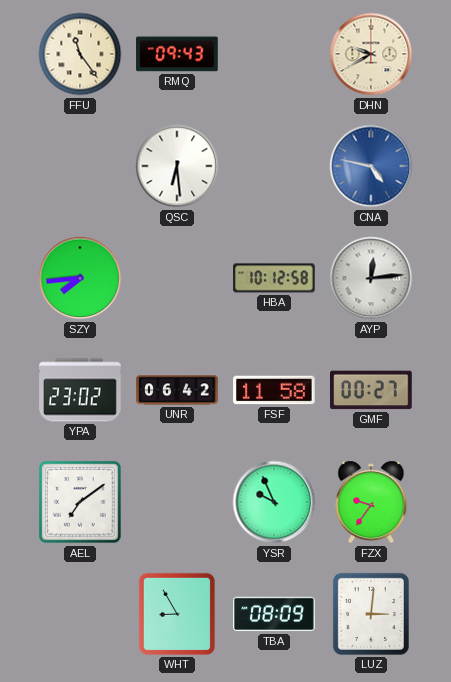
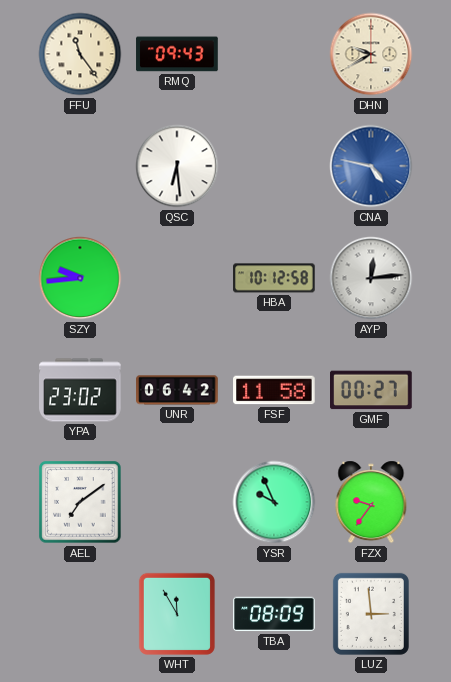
SZY: 7:44 -> 9:44 (80, 278)
WHT: 8:55 -> 11:55 (177, 614)
LUZ: 3:01 -> 2:59 (371, 614)
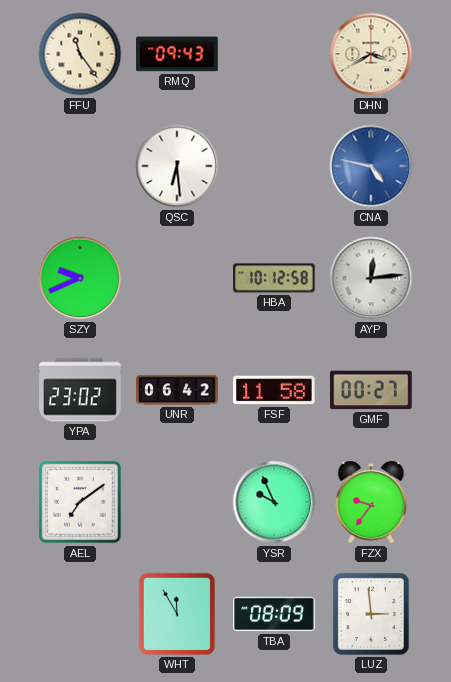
DHN: 9:40 -> 3:40 (371, 54)
SZY: 9:44 -> 9:41 (80, 278)
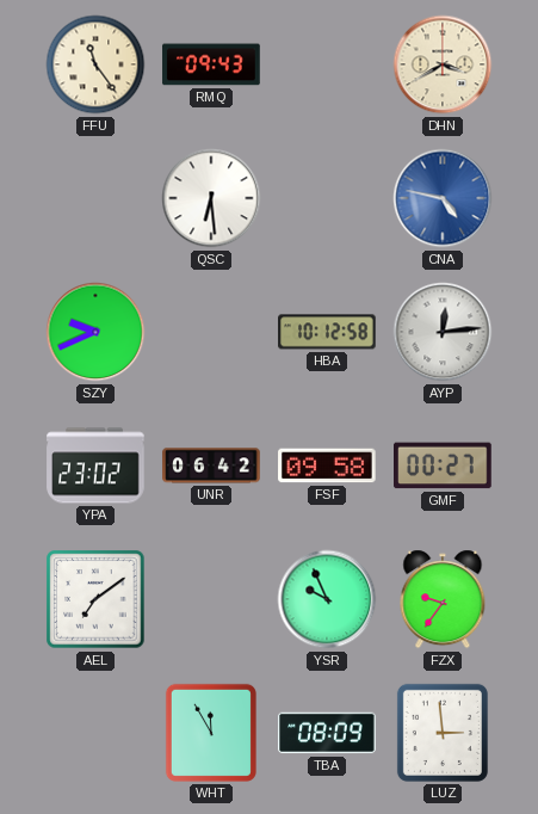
FSF: 11:58 -> 09:58 (327, 465)
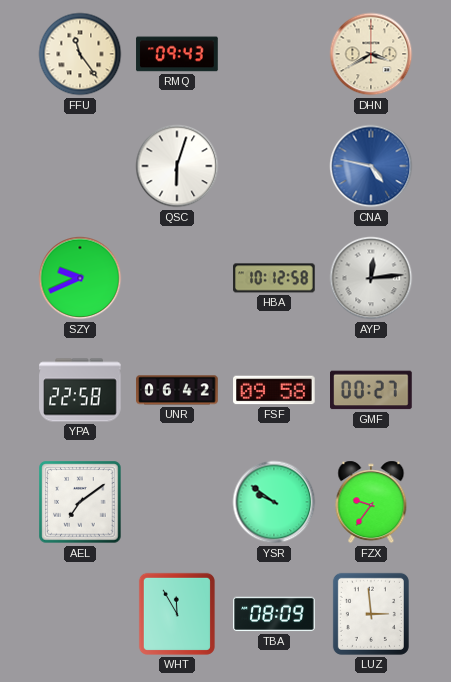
QSC: 6:29 -> 6:03 (177, 166)
YPA: 23:02 -> 22:58 (80, 390)
YSR: 9:56 -> 9:51 (274, 502)
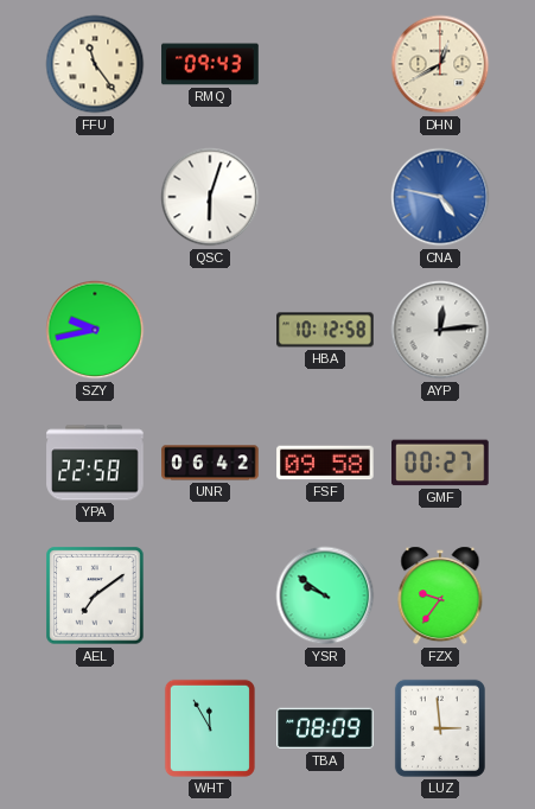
DHN: 3:40 -> 12:40 (440, 64)
SZY: 9:41 -> 9:43 (95, 330)
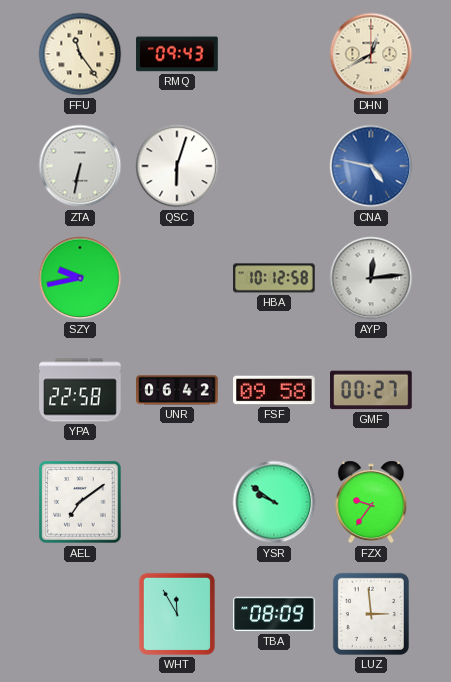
ZTA: none -> 6:32 (80, 166)
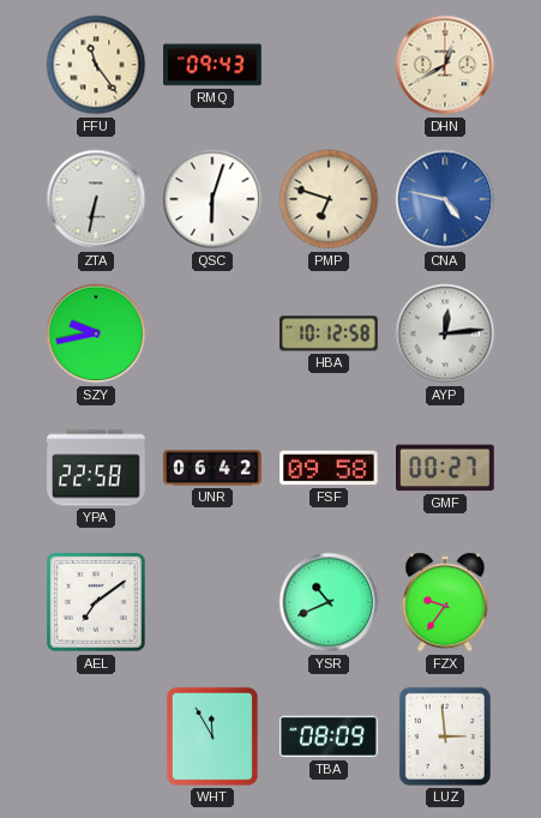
PMP: none -> 6:48 (329, 199)
YSR: 9:51 -> 10:41 (329, 602)
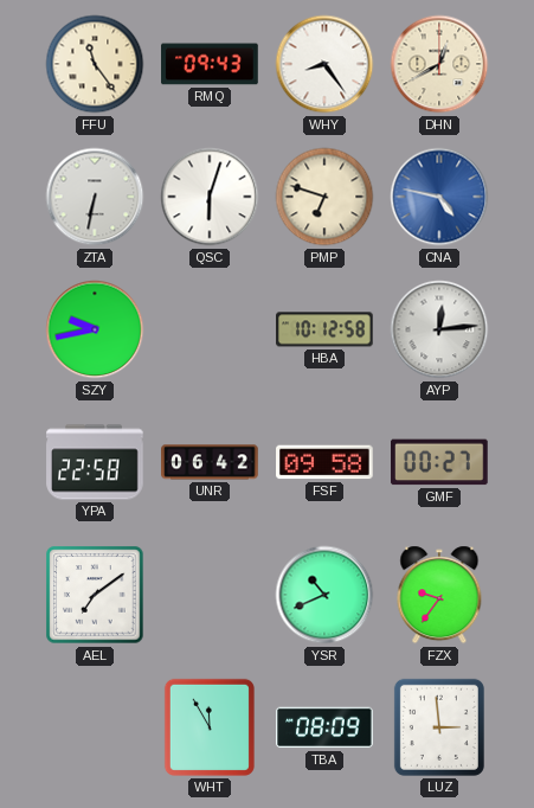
WHY: none -> 8:24 (324, 64)
